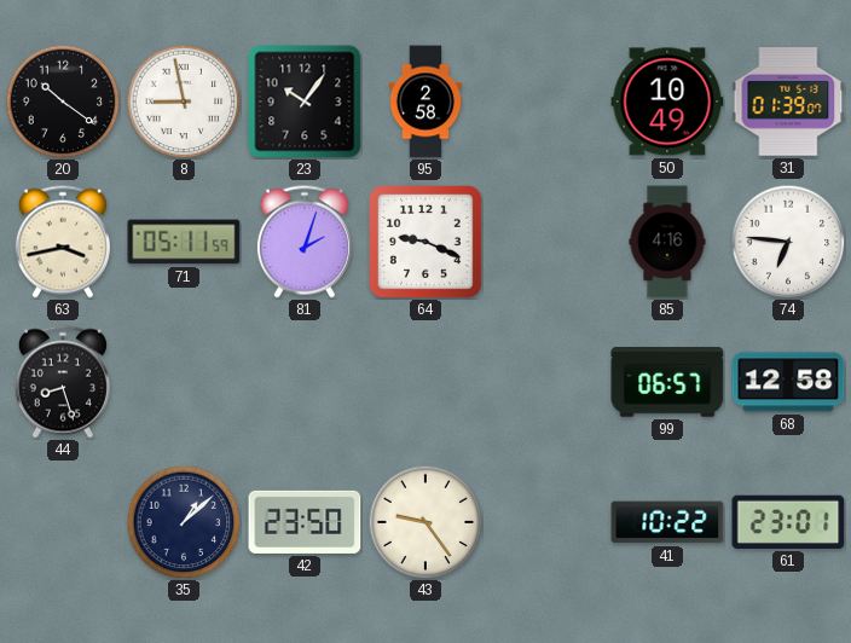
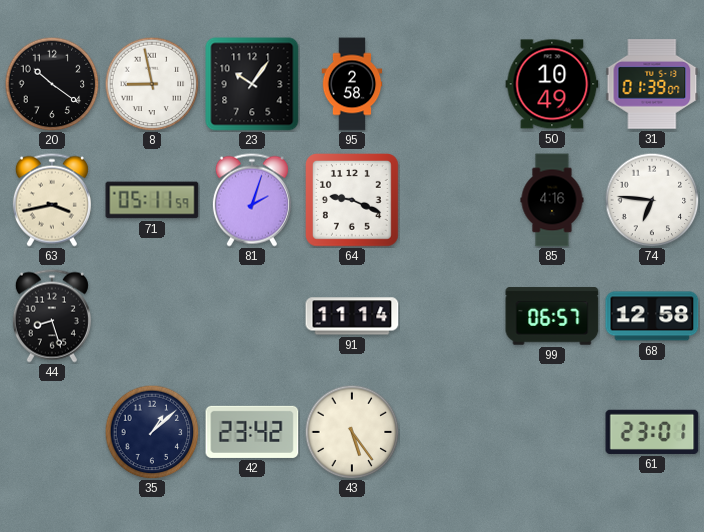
91: none -> 11:14 (352, 316)
42: 23:50 -> 23:42 (252, 432)
43: 9:24 -> 5:24 (352, 432)
41: 10:22 -> none (667, 522)
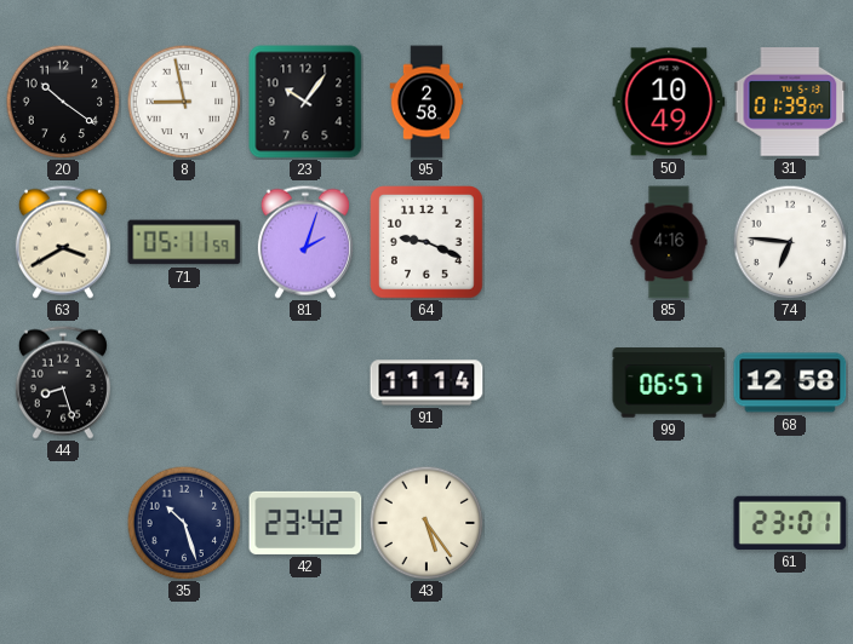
63: 3:43 -> 3:40 (63, 242)
35: 1:08 -> 10:27 (184, 523)
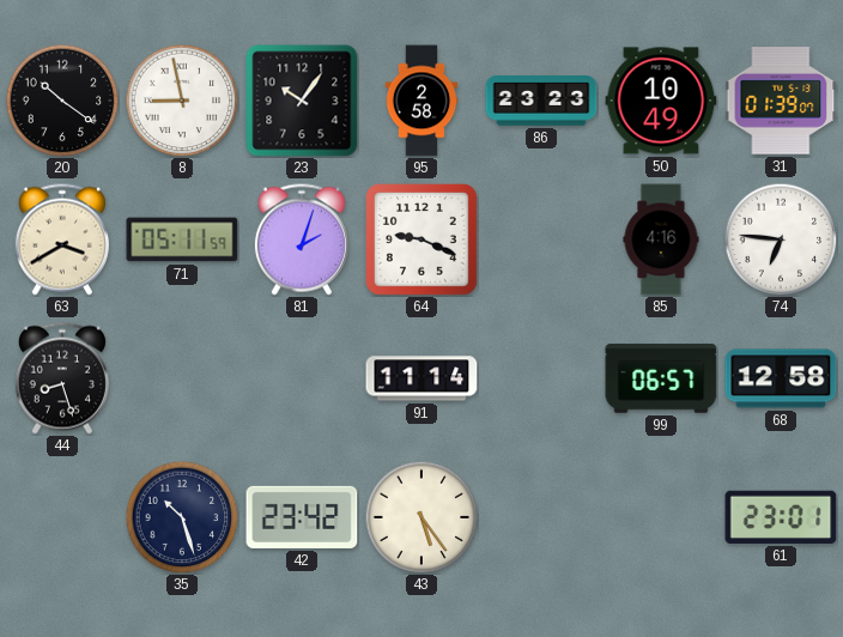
86: none -> 23:23 (541, 101)
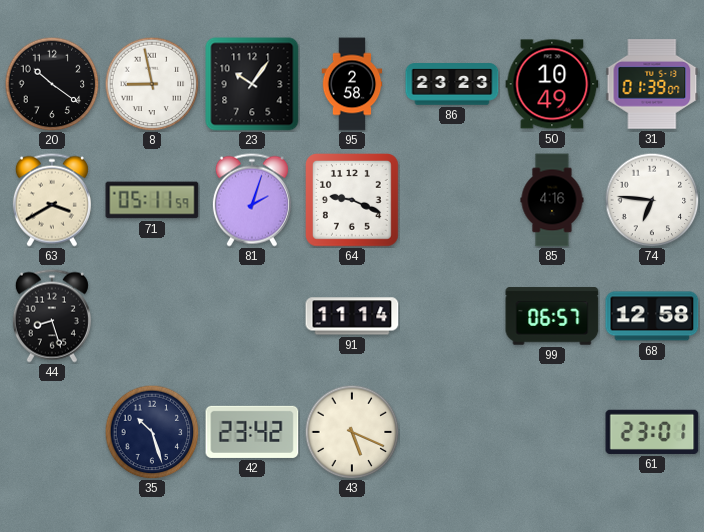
43: 5:24 -> 5:19 (352, 432)
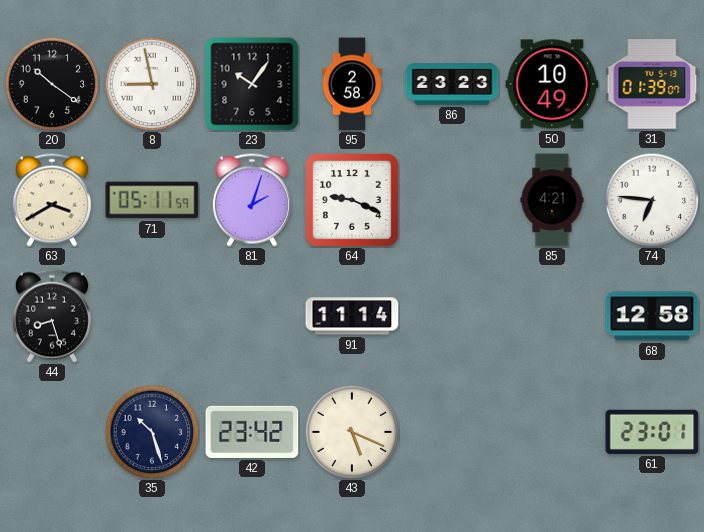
85: 4:16 -> 4:21 (552, 200)
99: 06:57 -> none (552, 316)
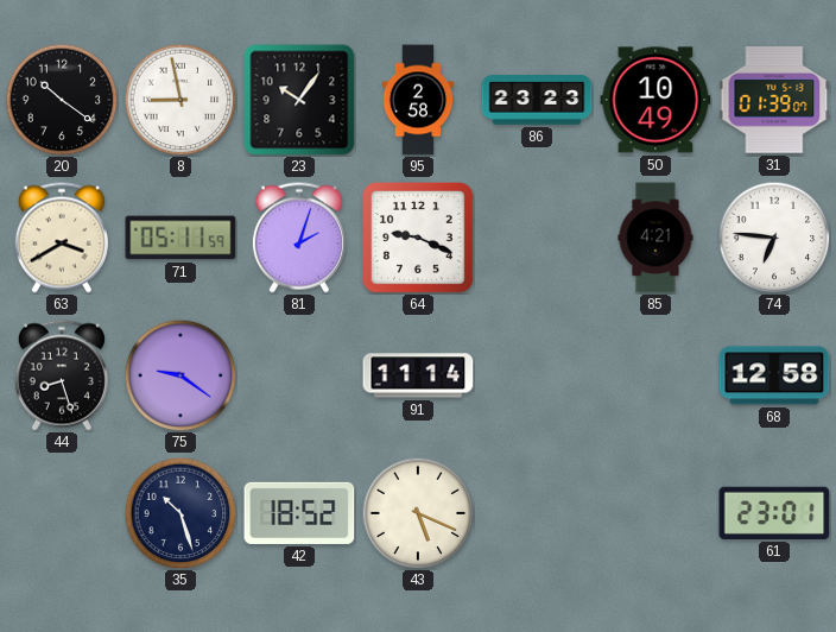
75: none -> 9:21 (180, 375)
42: 23:42 -> 18:52 (299, 513)
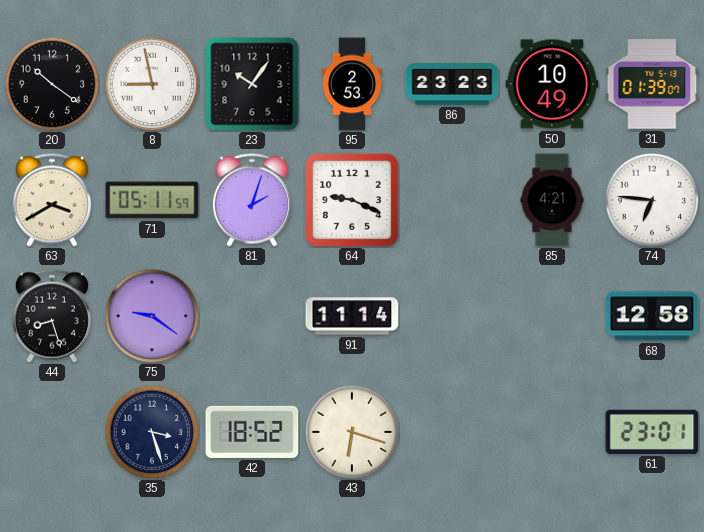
95: 2:58 -> 2:53 (352, 84)
35: 10:27 -> 3:27 (152, 432)
43: 5:19 -> 6:18 (352, 432)
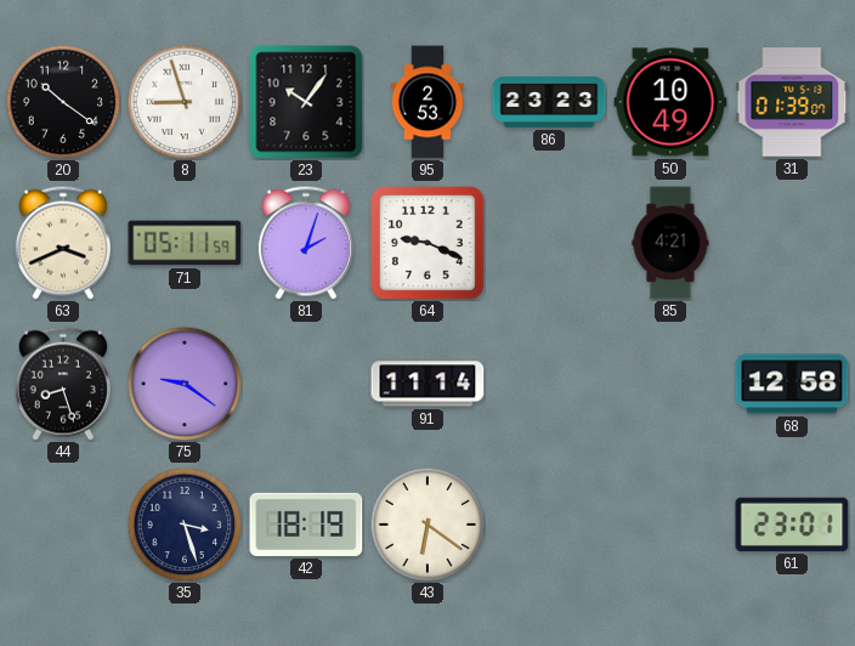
8: 8:58 -> 8:57 (185, 102)
63: 3:40 -> 3:41 (63, 243)
74: 6:46 -> none (652, 200)
42: 18:52 -> 18:19 (306, 525)
43: 6:18 -> 6:21 (428, 525)
